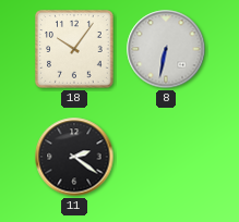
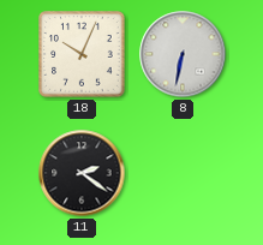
18: 10:06 -> 10:04 (82, 54)
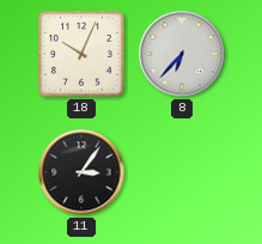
8: 6:32 -> 6:37 (182, 54)
11: 2:21 -> 3:06 (81, 172)
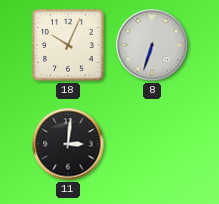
8: 6:37 -> 6:33 (152, 45)
11: 3:06 -> 3:01 (68, 144)
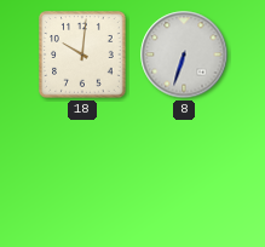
18: 10:04 -> 10:01 (82, 54)
11: 3:01 -> none (68, 144)
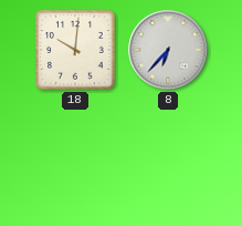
8: 6:33 -> 6:37 (168, 50)
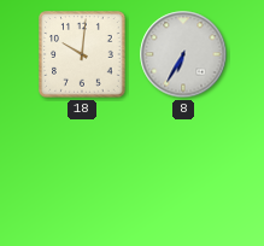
8: 6:37 -> 6:35 (183, 54)
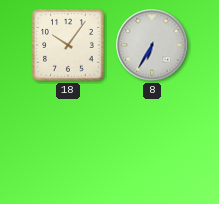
18: 10:01 -> 10:06 (68, 45)
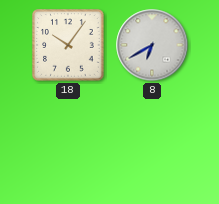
8: 6:35 -> 6:40 (152, 45)
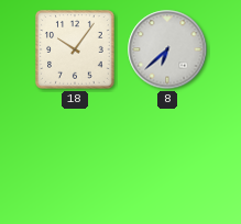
8: 6:40 -> 6:38 (167, 49)
